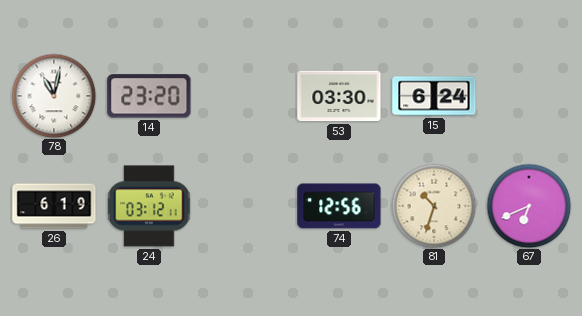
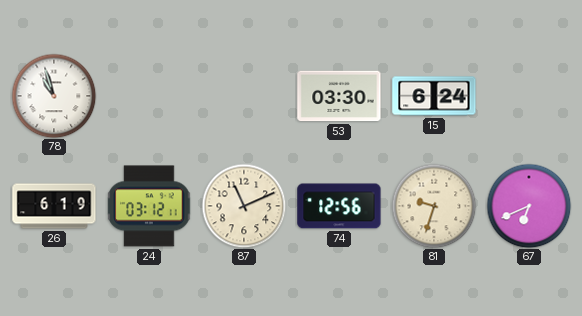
78: 11:02 -> 10:57 (54, 96)
14: 23:20 -> none (149, 96)
87: none -> 11:11 (244, 206)
81: 10:33 -> 9:33 (434, 206)
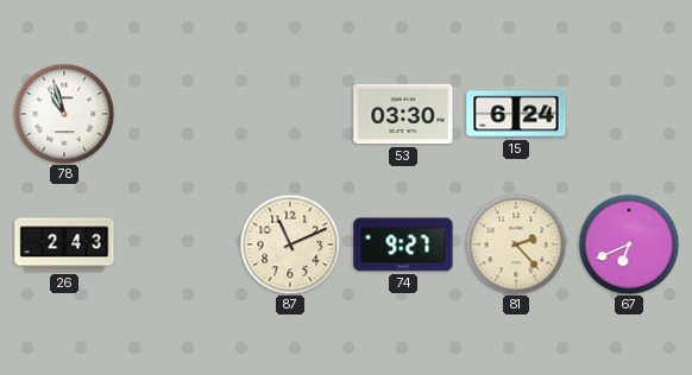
26: 6:19 -> 2:43 (64, 244)
24: 03:12 -> none (149, 206)
74: 12:56 -> 9:27 (403, 244)
81: 9:33 -> 2:23 (516, 244)
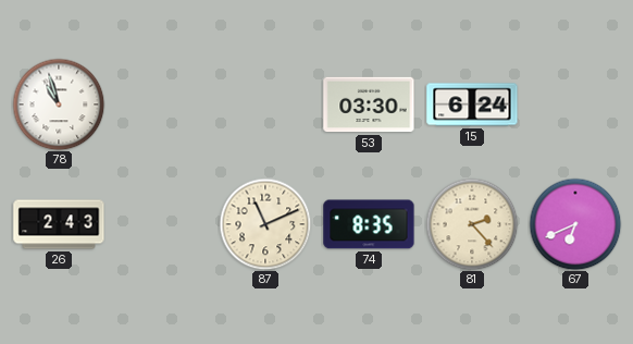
74: 9:27 -> 8:35 (369, 224)
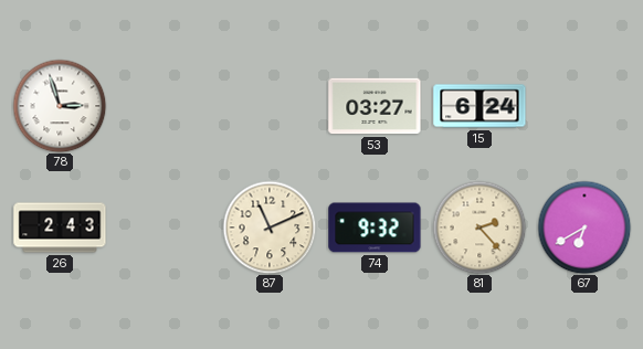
78: 10:57 -> 2:57 (60, 106)
53: 03:30 -> 03:27 (375, 106)
74: 8:35 -> 9:32 (375, 228)
67: 6:41 -> 6:40 (584, 228)
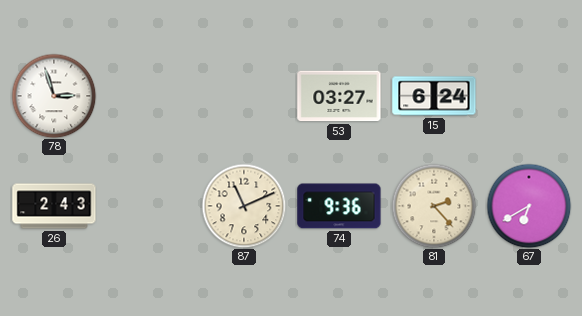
74: 9:32 -> 9:36 (339, 206)
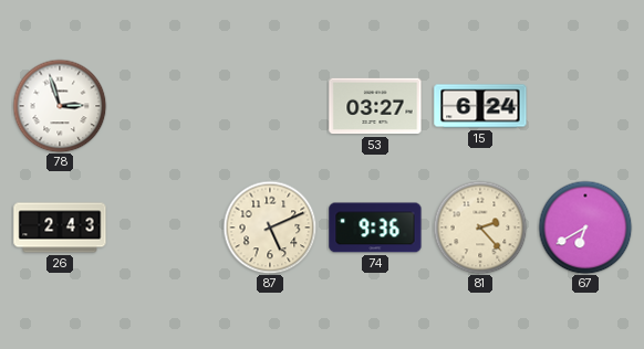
87: 11:11 -> 5:11 (270, 228)
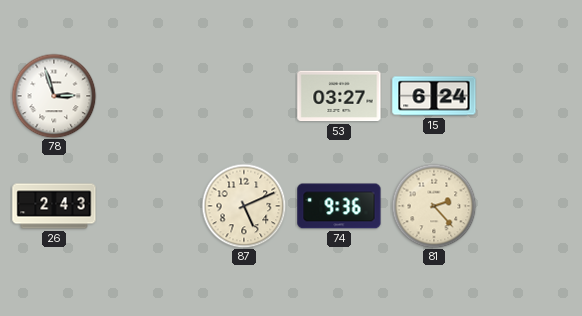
67: 6:40 -> none (585, 228)
